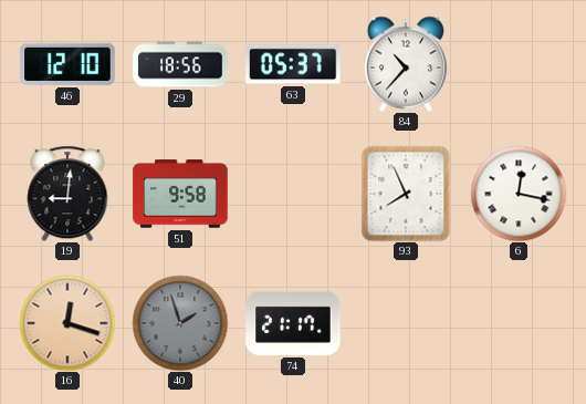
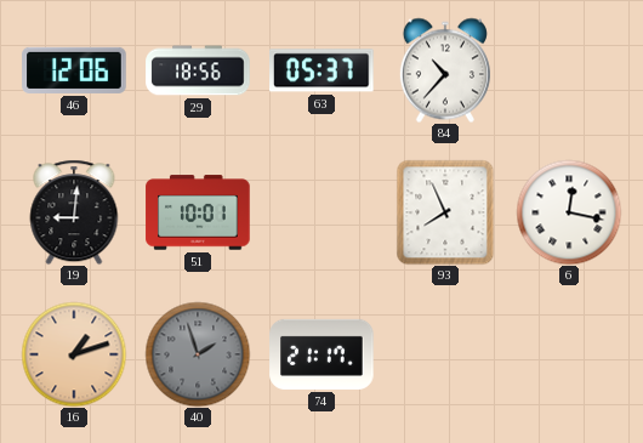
46: 12:10 -> 12:06 (74, 70)
51: 9:58 -> 10:01 (198, 212)
16: 12:18 -> 1:12 (74, 354)
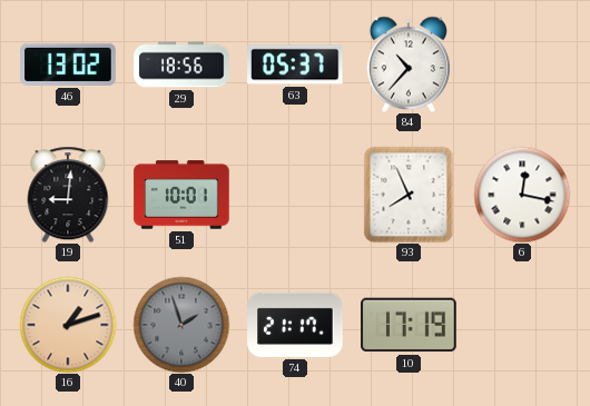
46: 12:06 -> 13:02 (68, 65)
10: none -> 17:19 (409, 325)
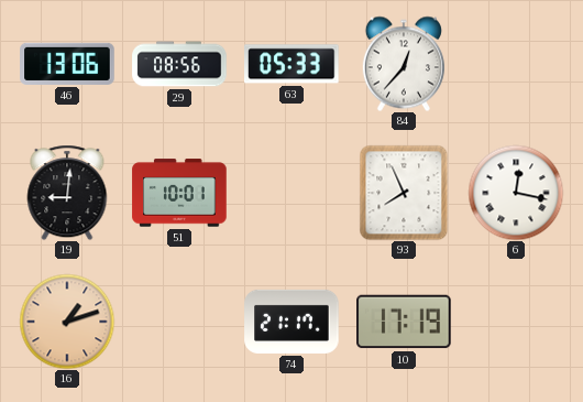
46: 13:02 -> 13:06 (67, 64)
29: 18:56 -> 08:56 (179, 64)
63: 05:37 -> 05:33 (293, 64)
84: 10:37 -> 12:37 (404, 64)
40: 1:57 -> none (181, 325)
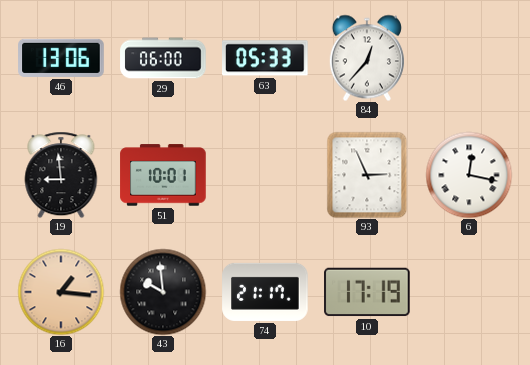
29: 08:56 -> 06:00 (163, 58)
19: 9:01 -> 8:59 (61, 175)
93: 7:56 -> 2:56 (367, 175)
16: 1:12 -> 1:16 (61, 292)
43: none -> 9:59 (163, 292)
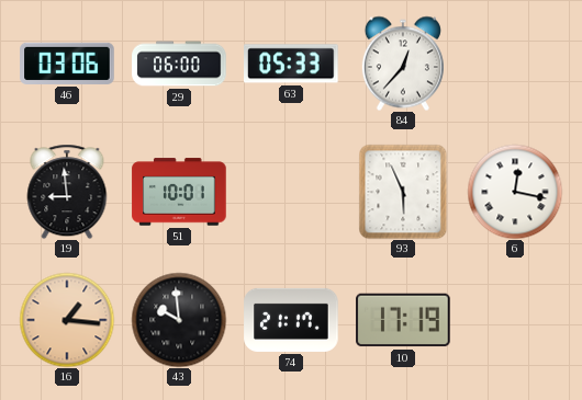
46: 13:06 -> 03:06 (67, 64)
93: 2:56 -> 5:56 (403, 192)
